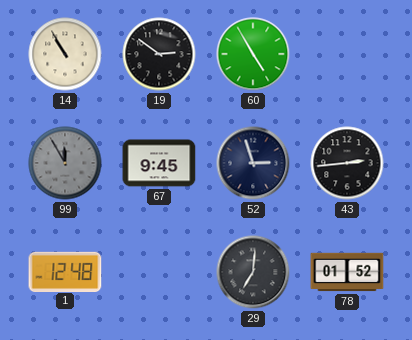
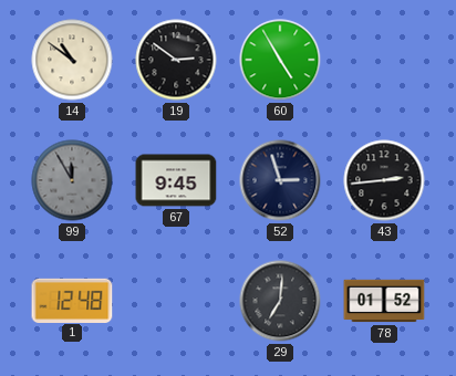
14: 10:55 -> 10:51 (72, 60)
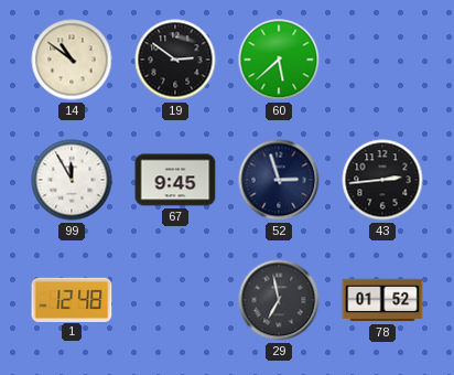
60: 4:55 -> 5:38 (279, 60)
99 dial: grey -> white (72, 180)
29: 7:01 -> 6:58 (279, 300)
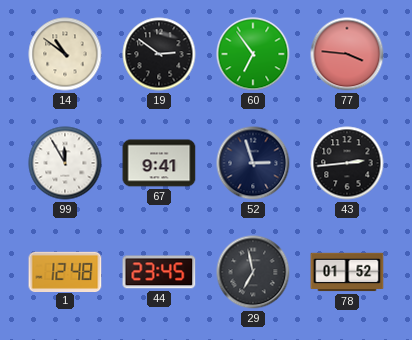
60: 5:38 -> 6:54 (253, 54)
77: none -> 3:46 (347, 54)
67: 9:45 -> 9:41 (159, 163)
44: none -> 23:45 (159, 272)
